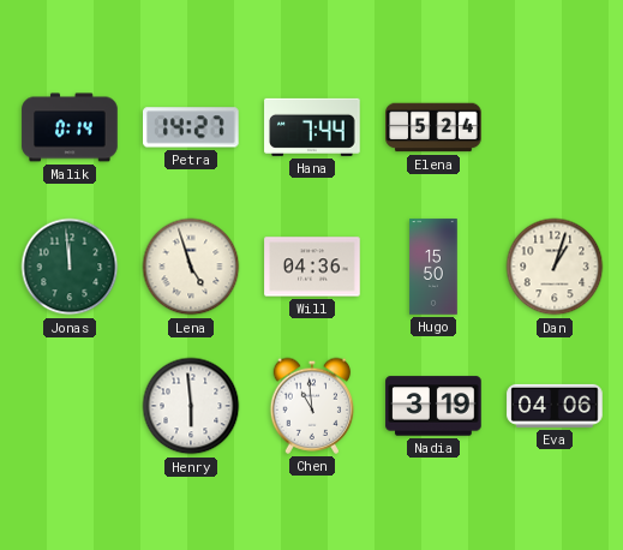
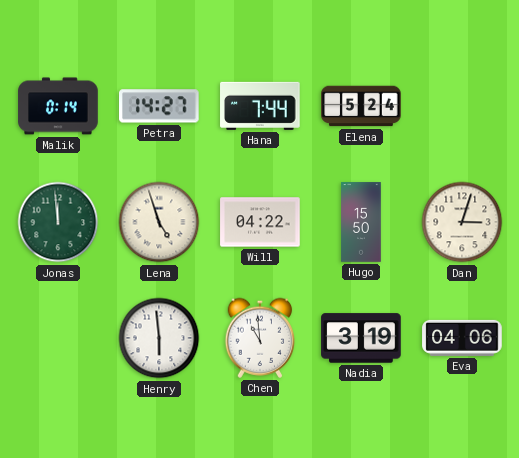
Will: 04:36 -> 04:22 (260, 222)
Dan: 1:03 -> 3:03 (462, 222)
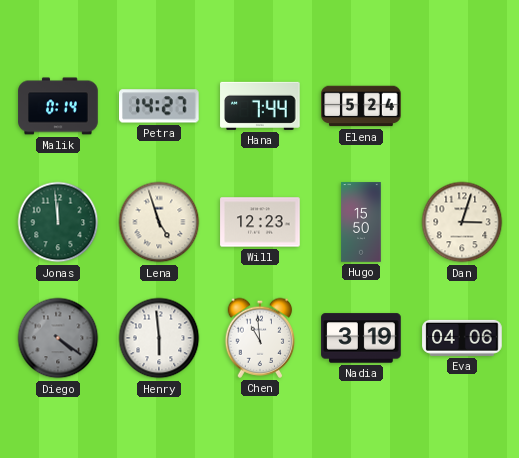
Will: 04:22 -> 12:23 (260, 222)
Diego: none -> 4:21 (58, 338)
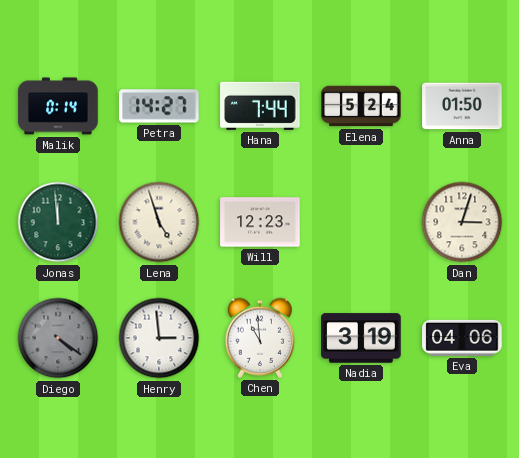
Anna: none -> 01:50 (462, 106)
Hugo: 15:50 -> none (361, 222)
Henry: 5:59 -> 2:59 (159, 338)
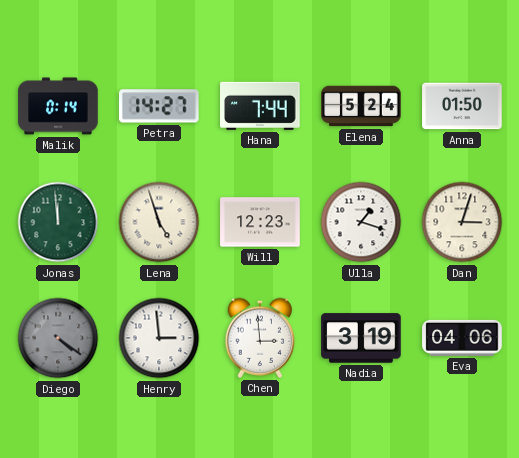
Ulla: none -> 1:18 (361, 222)
Chen: 10:59 -> 2:59 (260, 338)
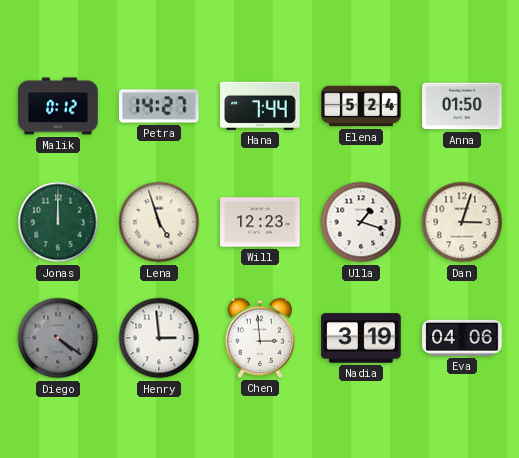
Malik: 0:14 -> 0:12 (58, 106)
Jonas: 11:59 -> 12:00 (58, 222)
